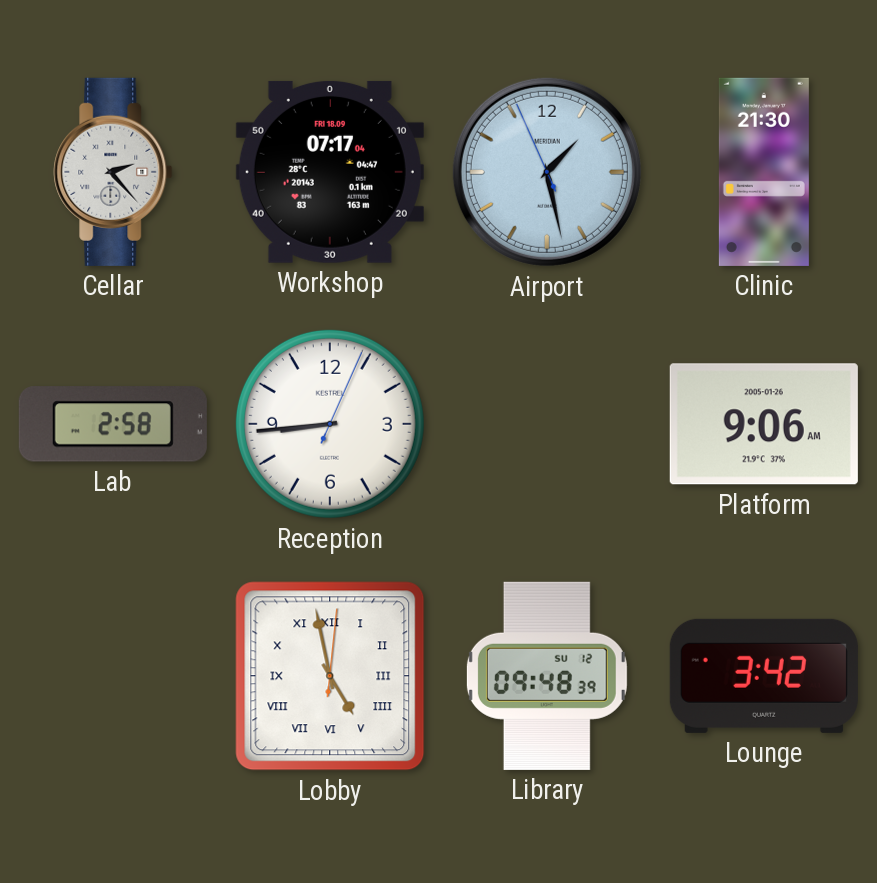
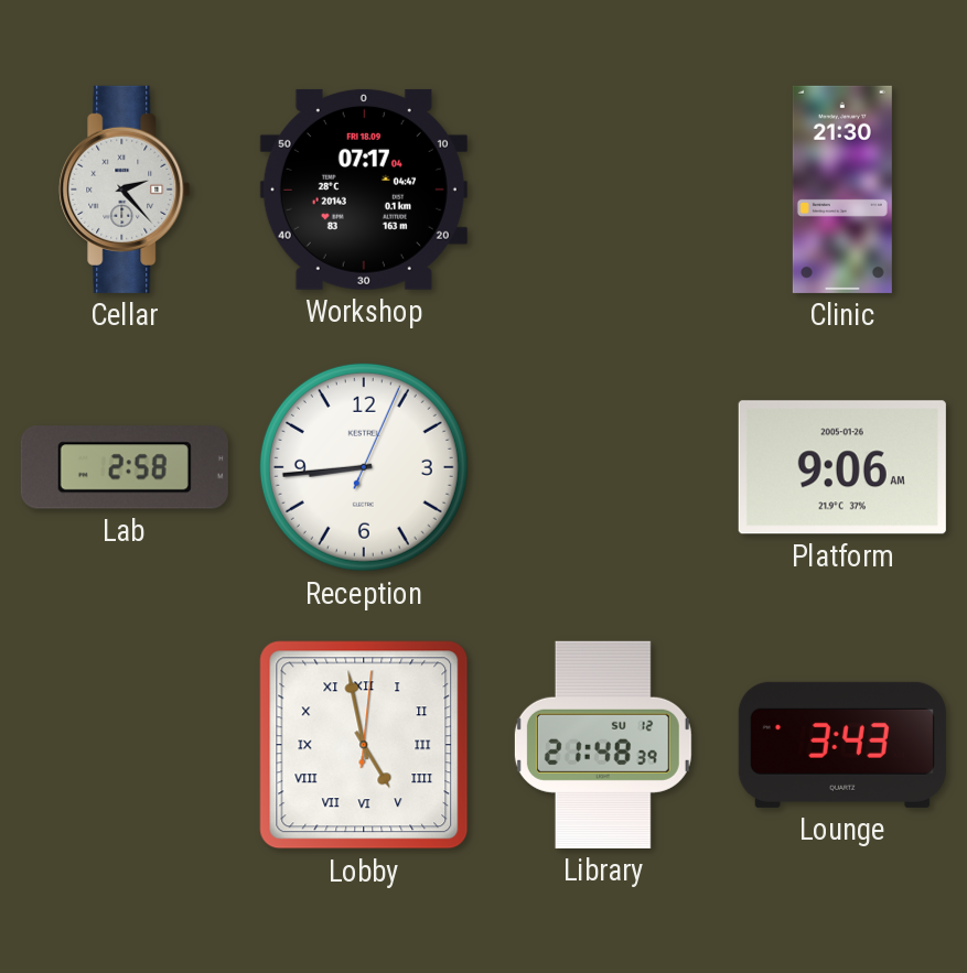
Airport: 1:27 -> none (547, 172)
Library: 09:48 -> 21:48 (603, 745)
Lounge: 3:42 -> 3:43 (842, 745)
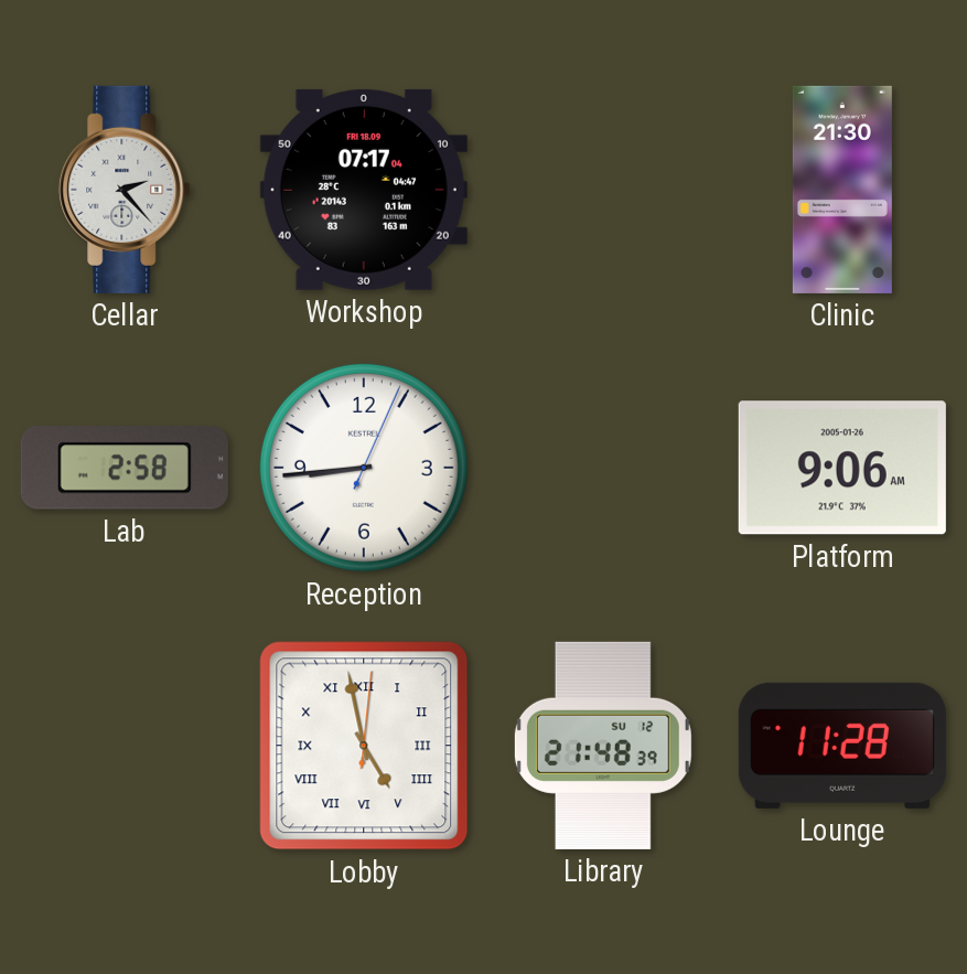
Lounge: 3:43 -> 11:28 (842, 746)
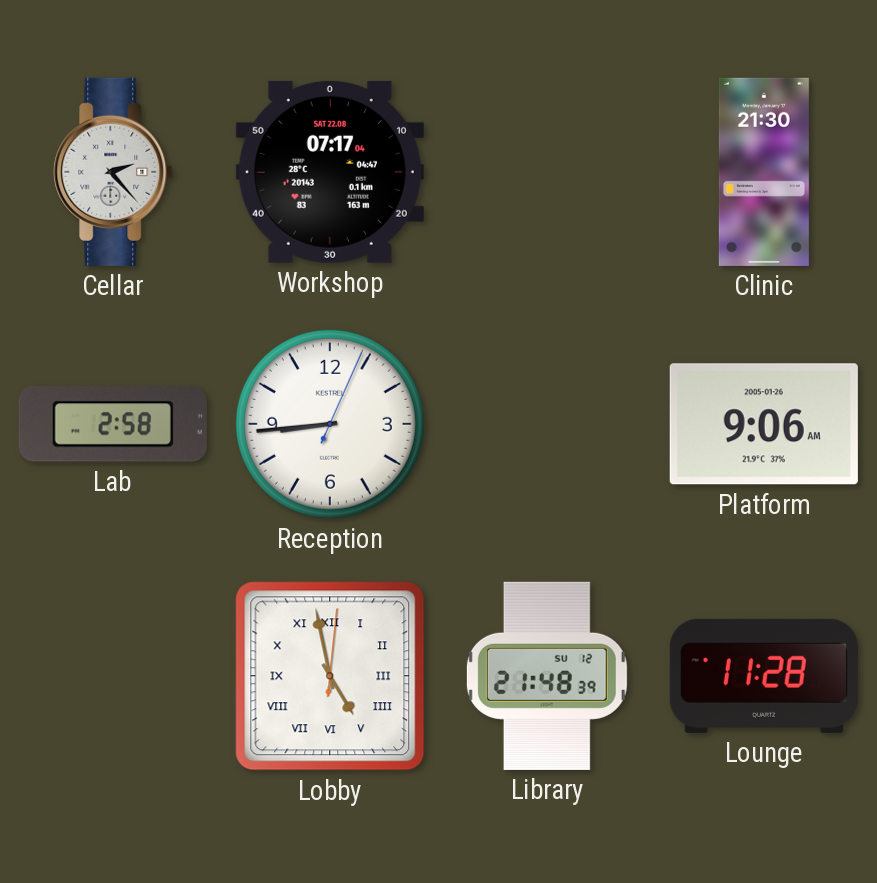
Workshop date: FRI 18.09 -> SAT 22.08 (330, 172)
